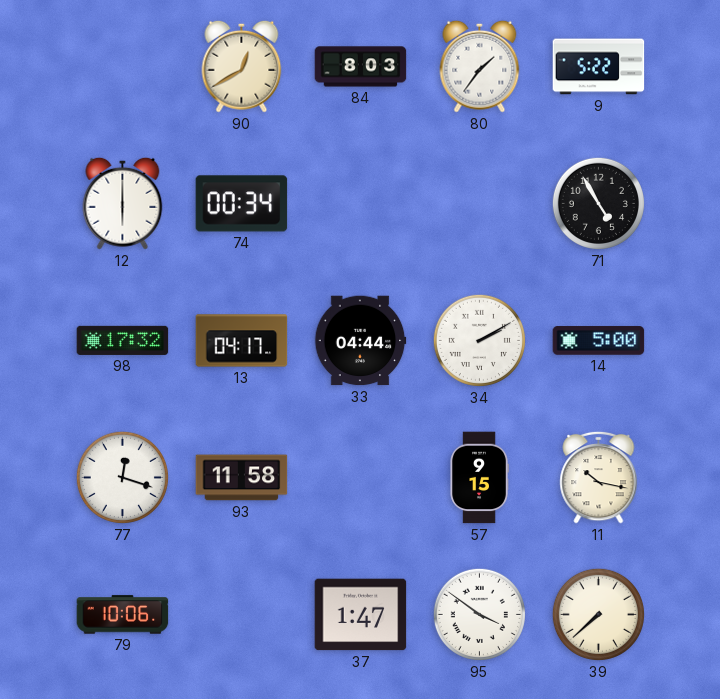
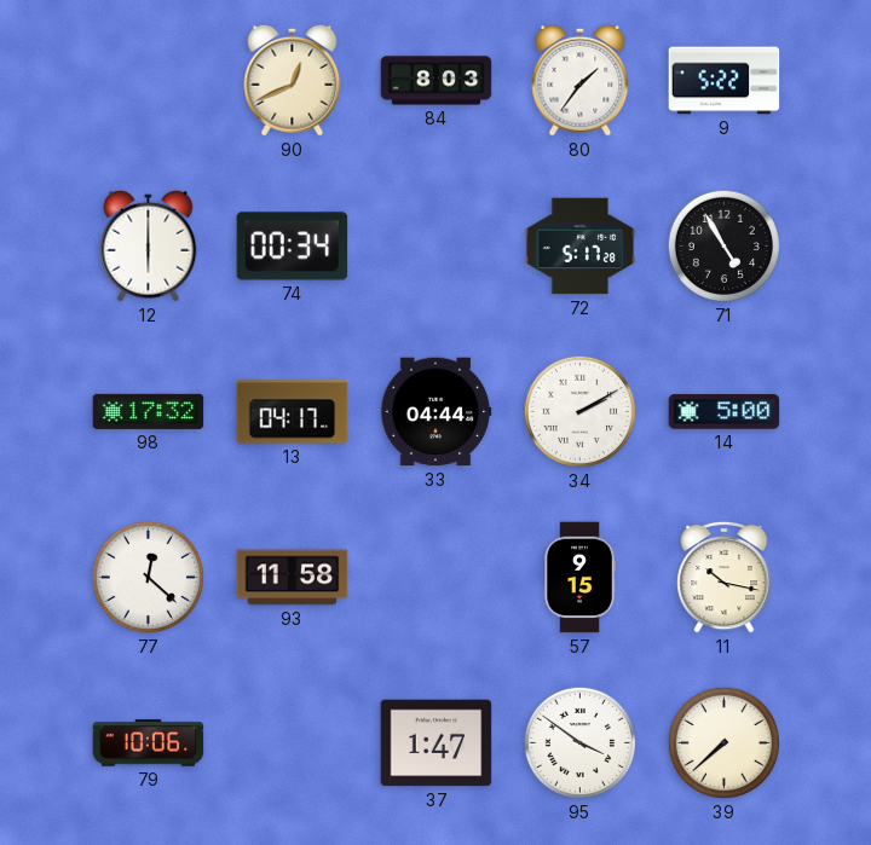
90: 12:40 -> 12:41 (293, 80)
72: none -> 5:17 (581, 247)
77: 12:18 -> 12:22 (148, 577)
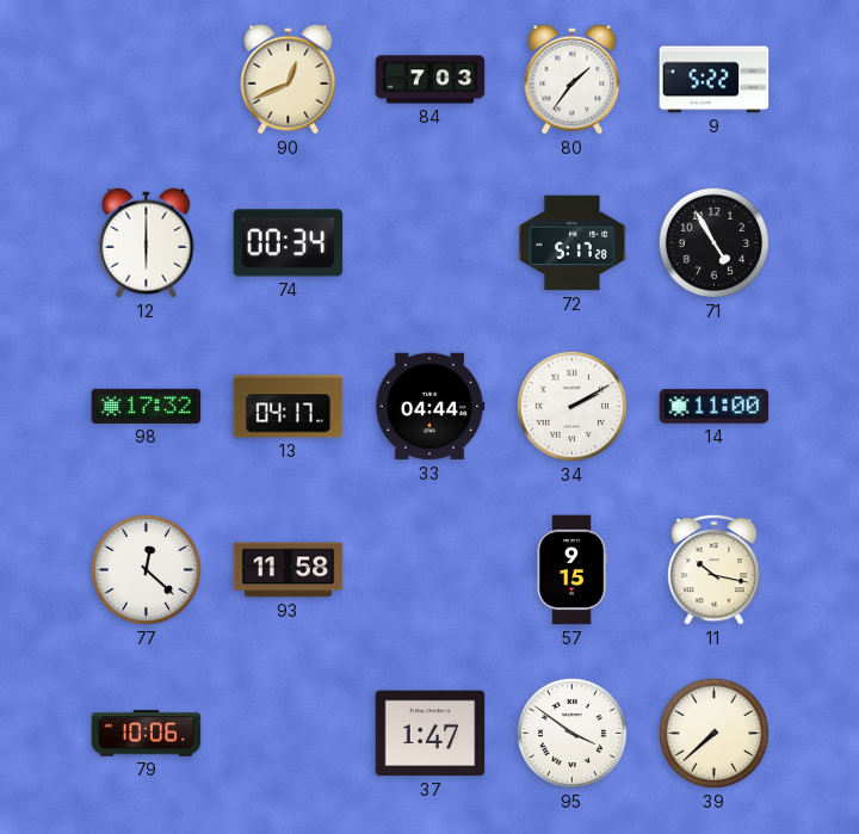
84: 8:03 -> 7:03 (431, 80)
14: 5:00 -> 11:00 (715, 407)
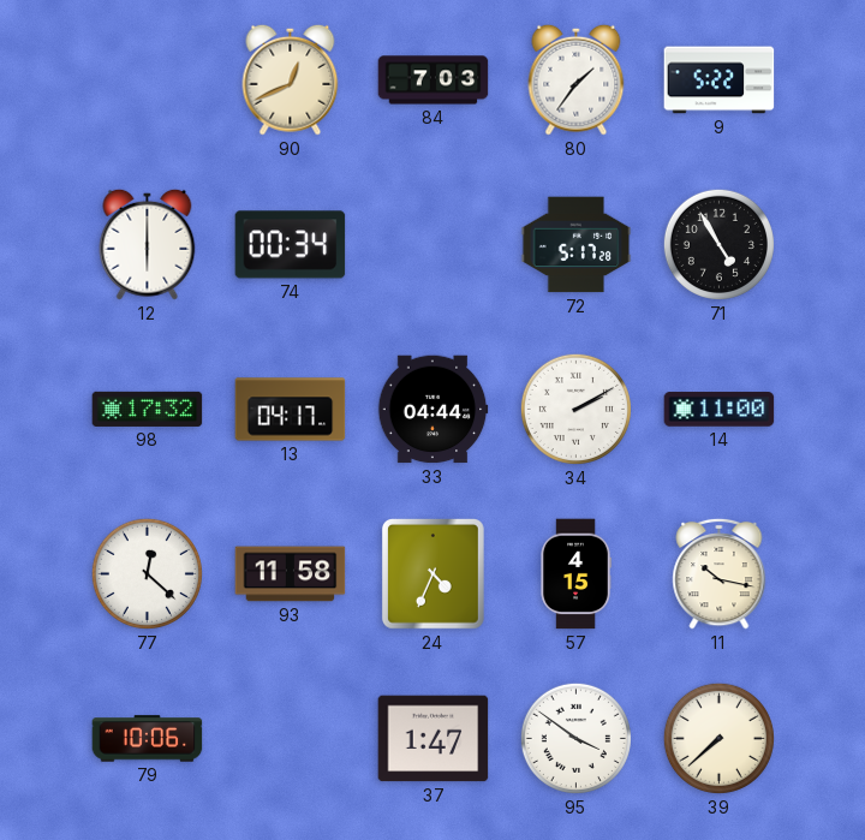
24: none -> 4:34 (434, 574)
57: 9:15 -> 4:15 (575, 574)
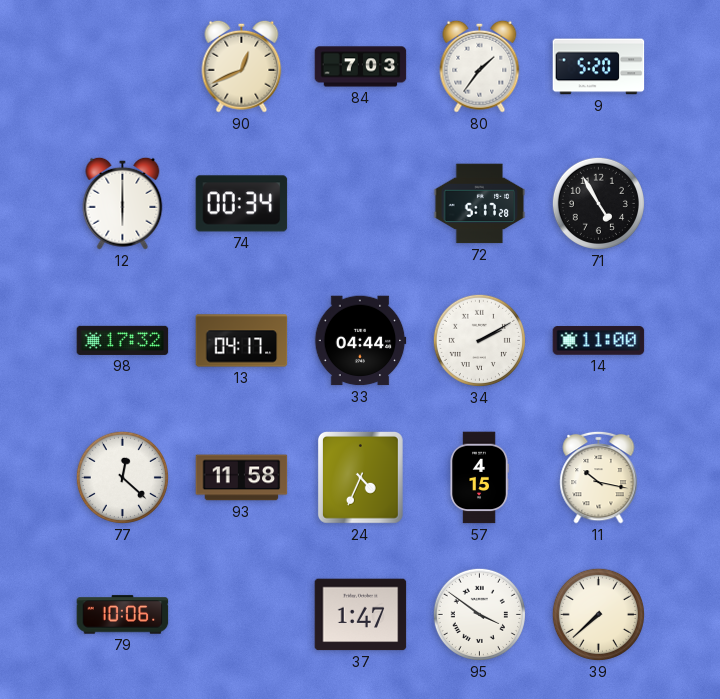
9: 5:22 -> 5:20 (599, 67)
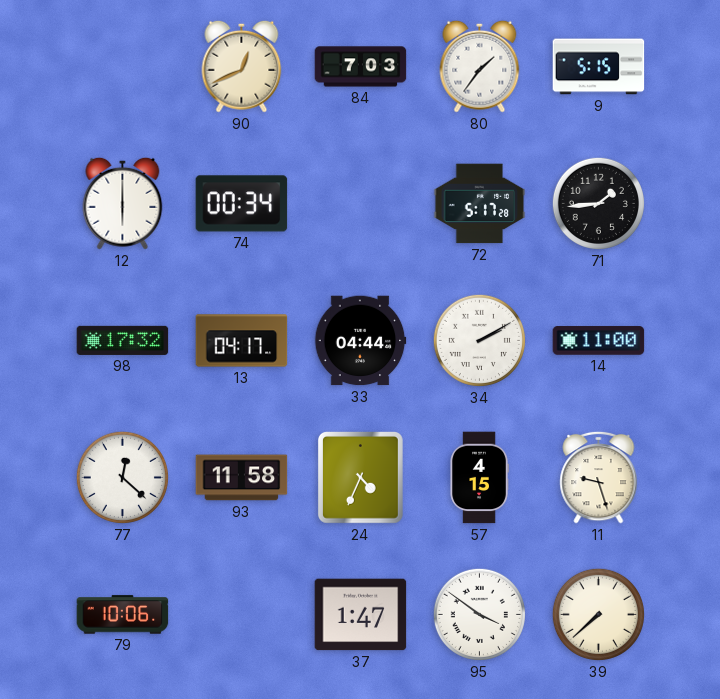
9: 5:20 -> 5:15 (599, 67)
71: 4:55 -> 1:44 (598, 203)
11: 10:17 -> 9:27 (599, 477)
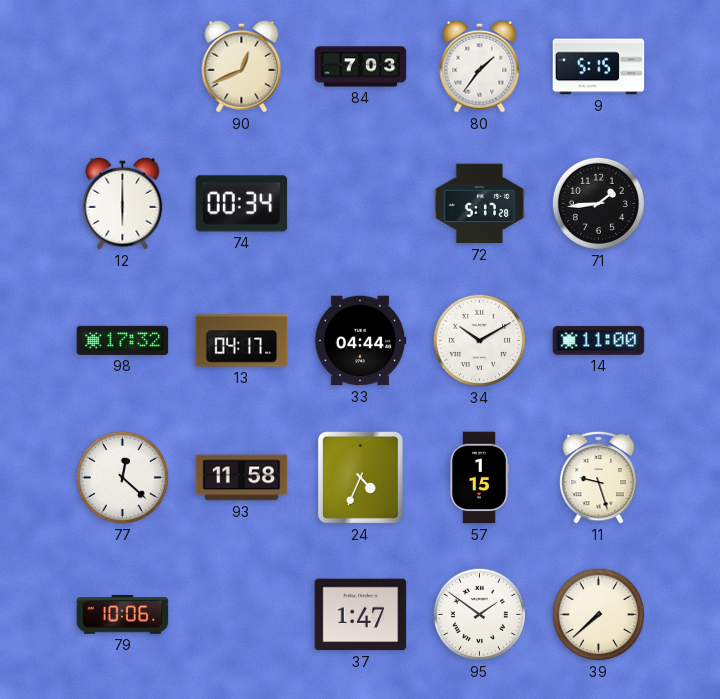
34: 2:10 -> 10:10 (479, 340)
57: 4:15 -> 1:15 (479, 478)
95: 3:51 -> 1:51 (479, 614)
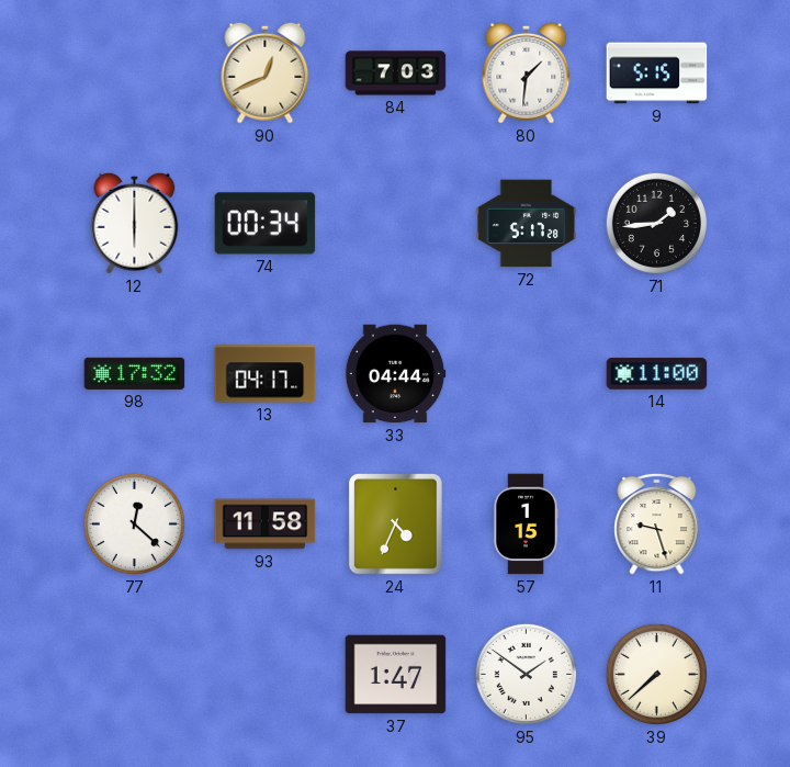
80: 1:36 -> 1:31 (527, 72)
34: 10:10 -> none (479, 340)
79: 10:06 -> none (123, 615)
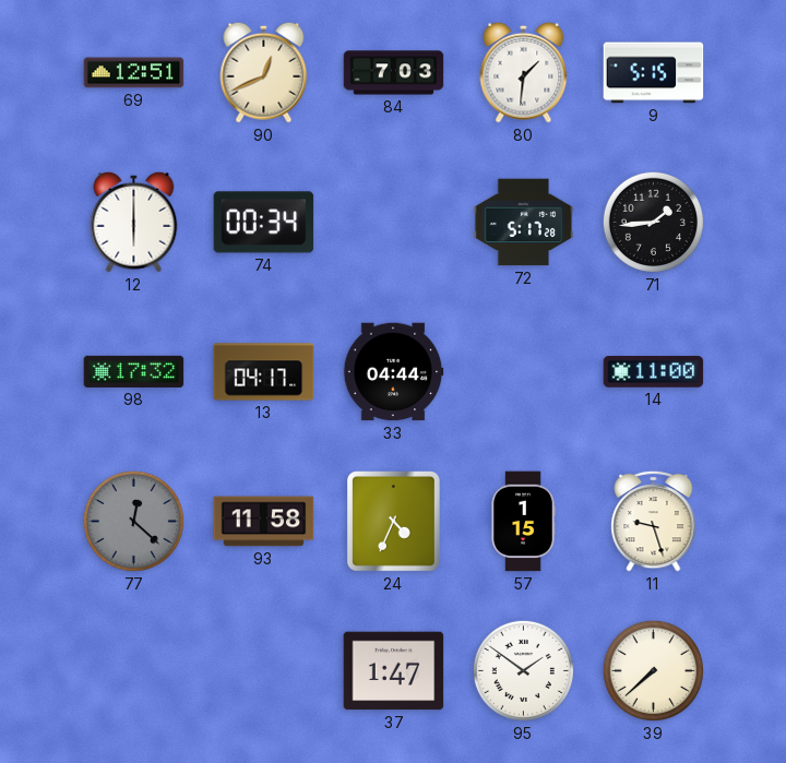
69: none -> 12:51 (134, 73)
77 dial: white -> grey (133, 521)
